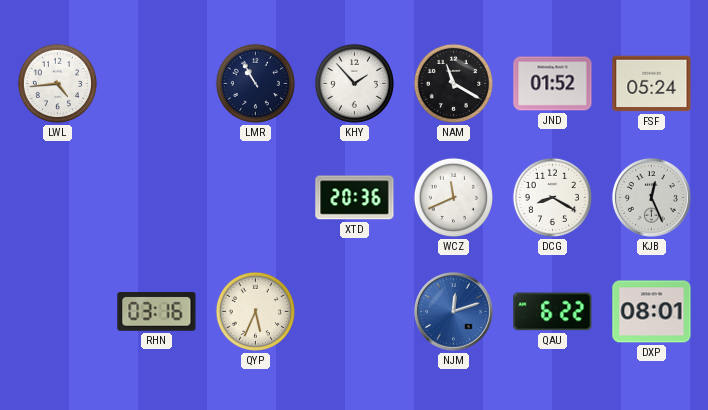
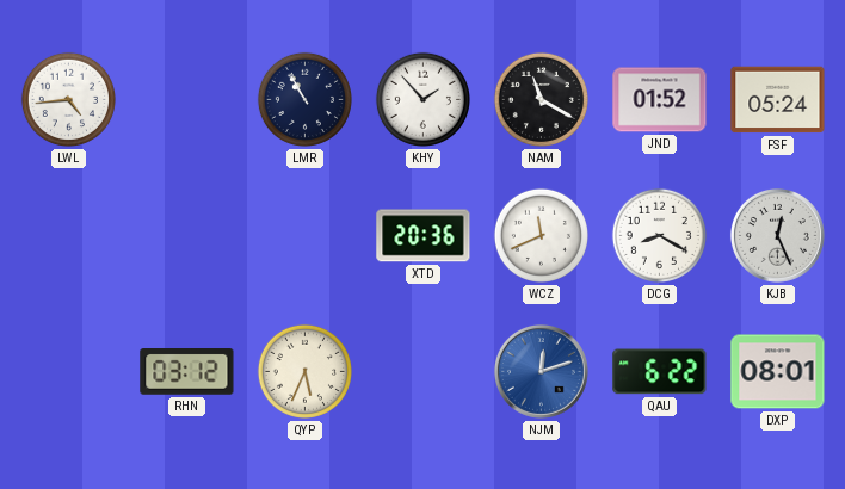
RHN: 03:16 -> 03:12 (187, 372)
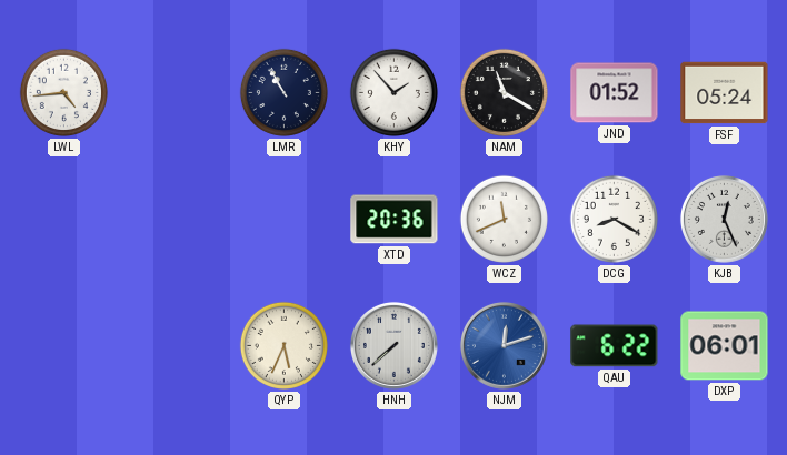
RHN: 03:12 -> none (187, 372)
HNH: none -> 7:38 (393, 345)
DXP: 08:01 -> 06:01 (725, 346)
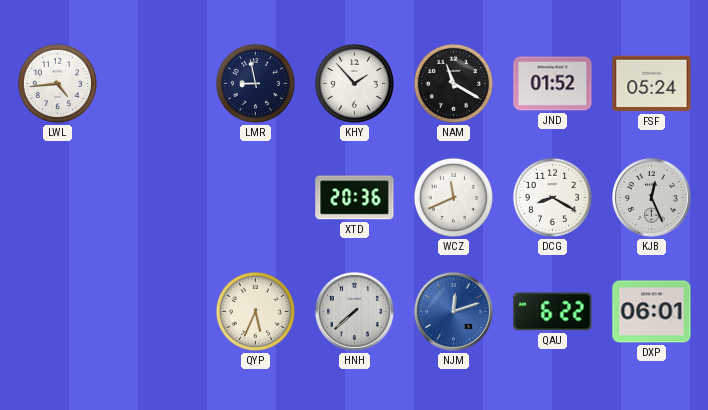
LMR: 10:55 -> 8:58 (255, 83)
